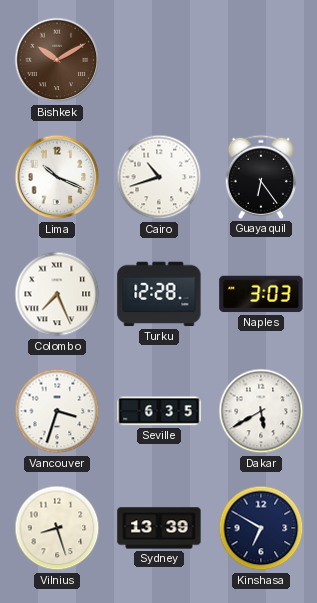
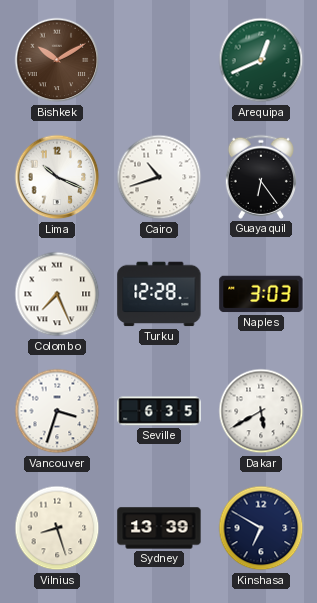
Arequipa: none -> 12:41 (261, 60)
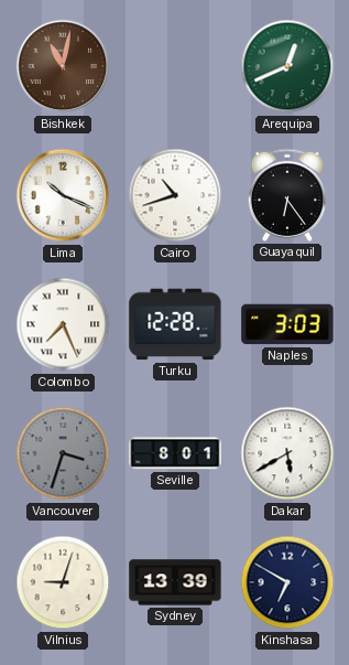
Bishkek: 10:10 -> 11:02 (63, 66)
Vancouver dial: white -> grey (63, 453)
Seville: 6:35 -> 8:01 (175, 453)
Vilnius: 8:27 -> 9:03 (63, 582)
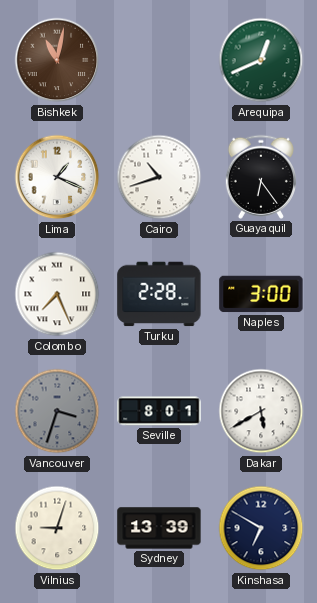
Lima: 10:19 -> 1:19 (57, 177)
Turku: 12:28 -> 2:28 (159, 294)
Naples: 3:03 -> 3:00 (261, 294)
